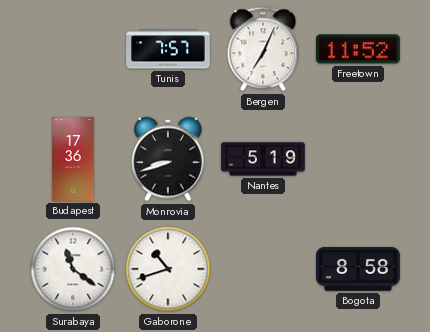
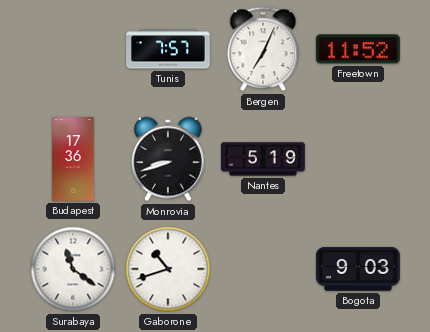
Bogota: 8:58 -> 9:03 (359, 269)
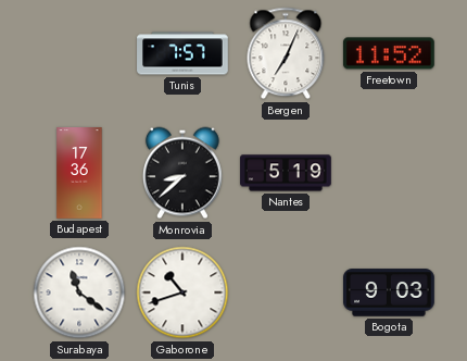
Monrovia: 8:42 -> 8:38 (184, 173)
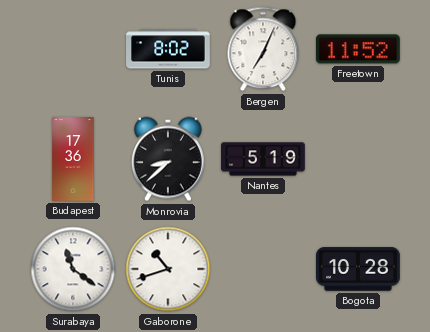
Tunis: 7:57 -> 8:02 (168, 49)
Bogota: 9:03 -> 10:28 (359, 269)
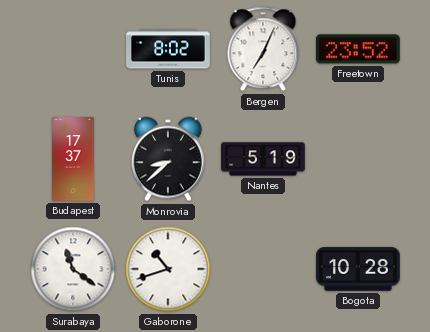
Freetown: 11:52 -> 23:52 (358, 49)
Budapest: 17:36 -> 17:37 (73, 159)
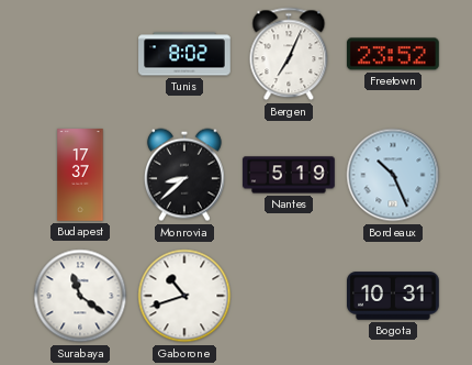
Bordeaux: none -> 10:26 (393, 175)
Bogota: 10:28 -> 10:31 (394, 296)
